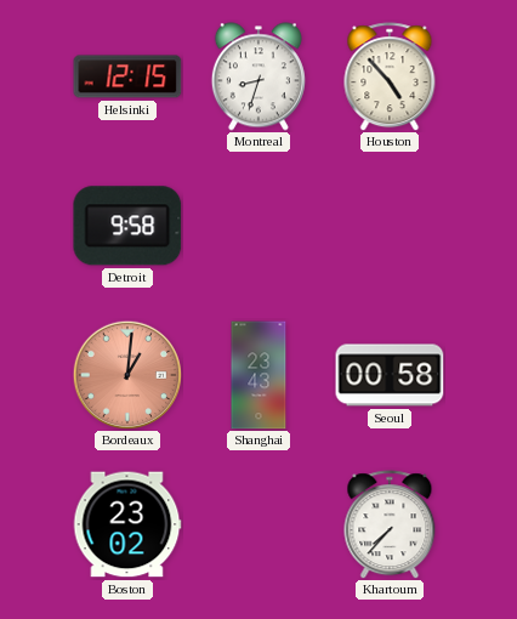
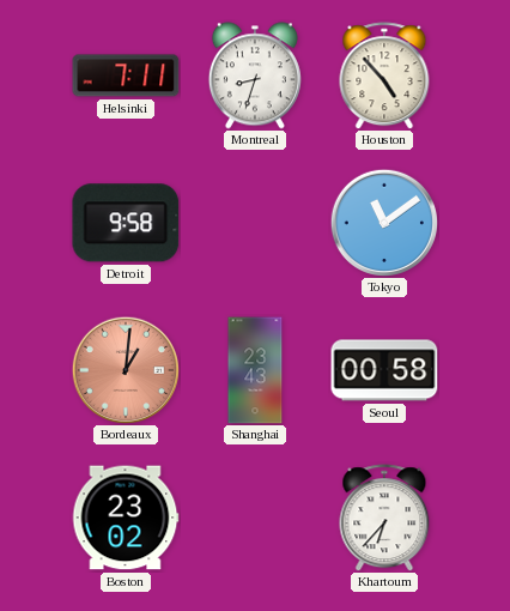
Helsinki: 12:15 -> 7:11 (126, 75)
Tokyo: none -> 11:09 (383, 222)
Khartoum: 7:37 -> 6:37 (384, 518)
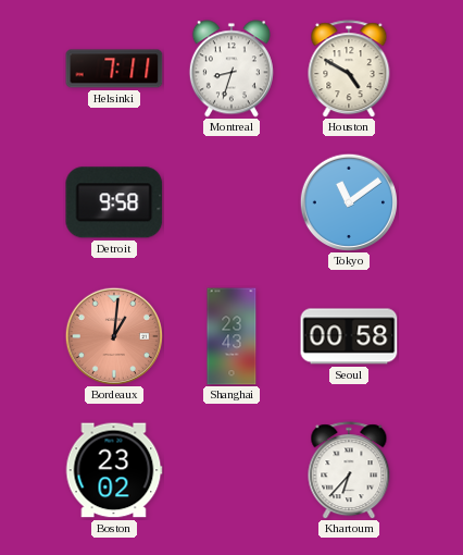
Houston: 4:53 -> 4:50 (349, 69)
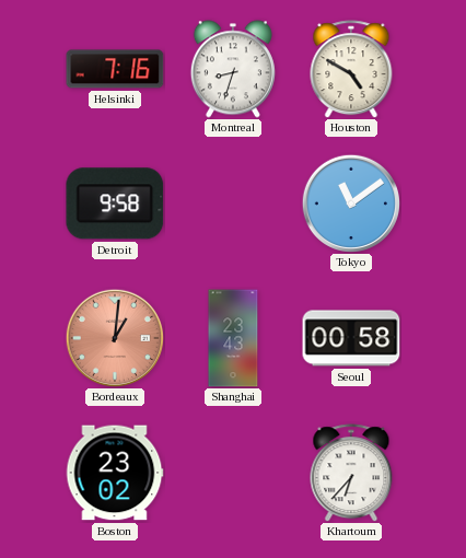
Helsinki: 7:11 -> 7:16 (115, 69)
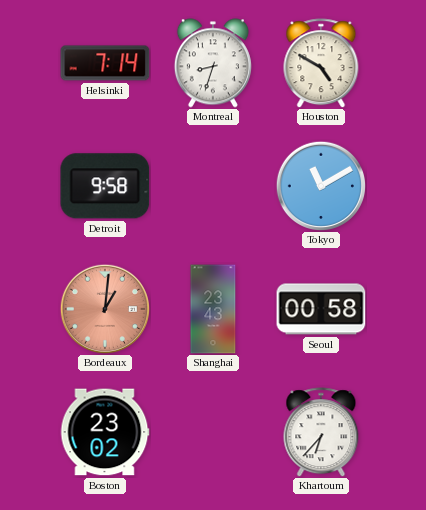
Helsinki: 7:16 -> 7:14 (105, 63)
Tokyo: 11:09 -> 11:10 (320, 185)
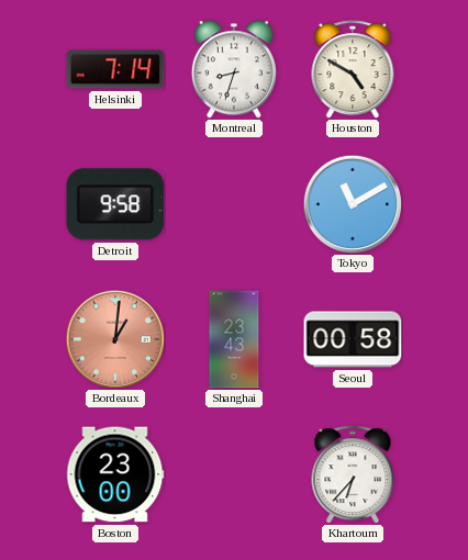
Boston: 23:02 -> 23:00 (115, 474)
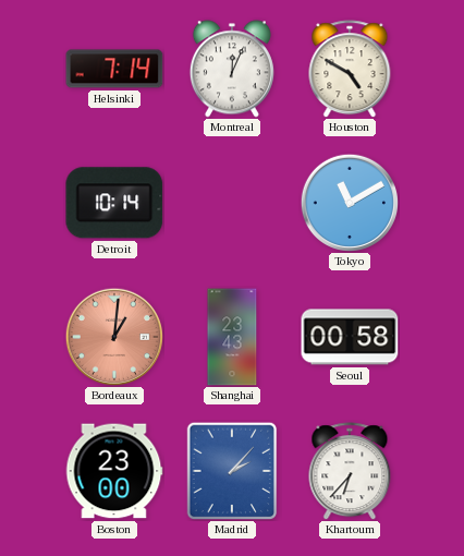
Montreal: 8:33 -> 12:04 (232, 69)
Detroit: 9:58 -> 10:14 (114, 203)
Madrid: none -> 2:07 (232, 471)
